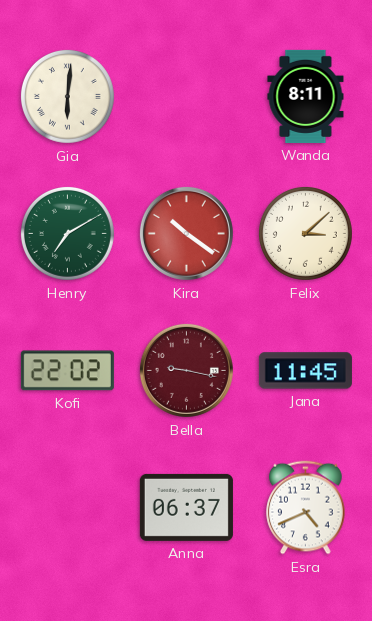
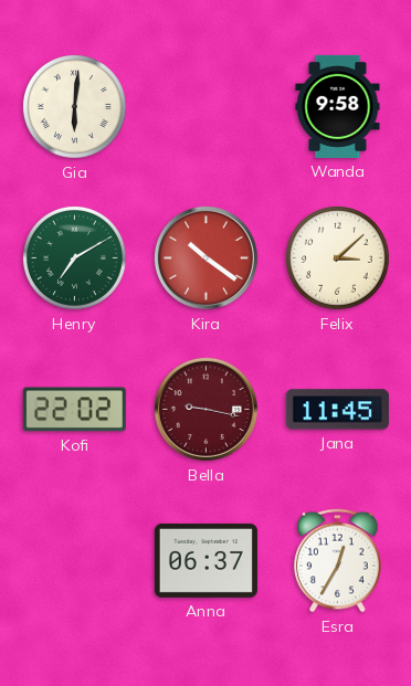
Wanda: 8:11 -> 9:58 (338, 106)
Esra: 4:41 -> 12:35 (338, 561)
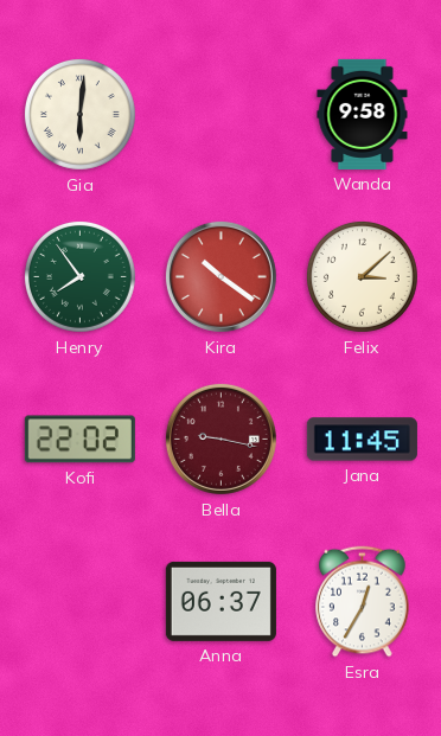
Henry: 7:10 -> 7:54 (79, 276)
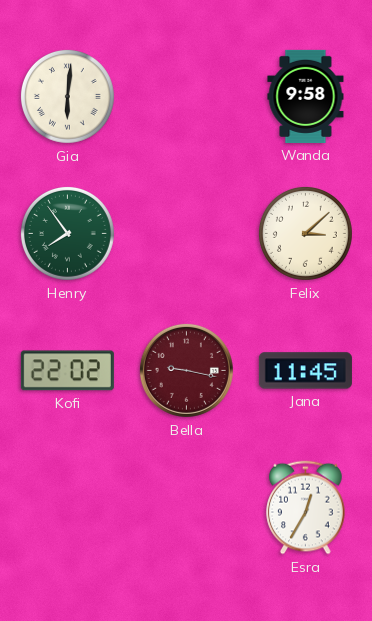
Kira: 10:21 -> none (220, 276)
Anna: 06:37 -> none (220, 601)
